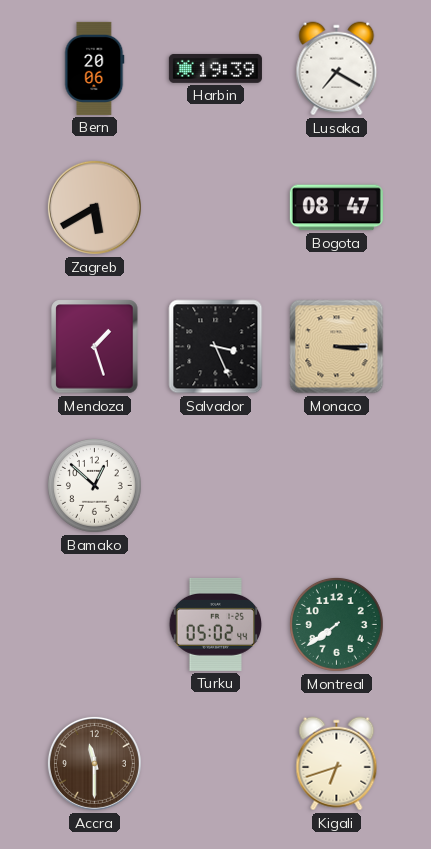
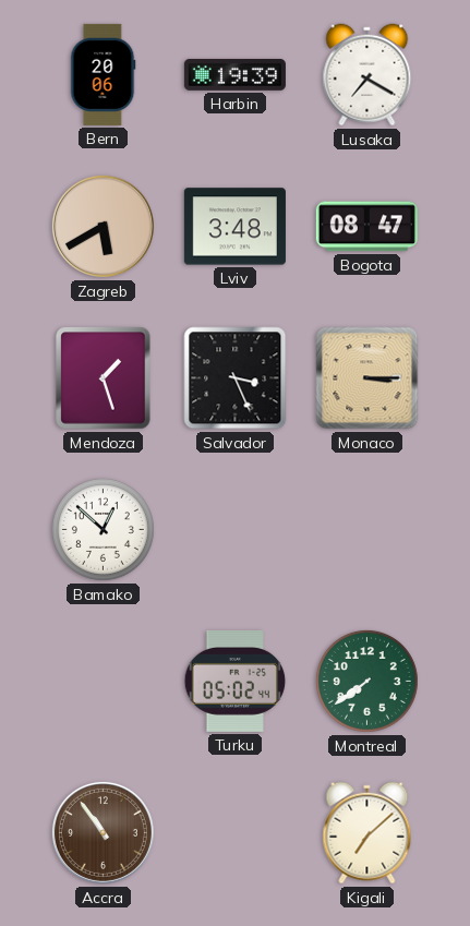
Lviv: none -> 3:48 (234, 227)
Accra: 11:30 -> 10:54 (103, 832)
Kigali: 6:42 -> 7:08 (367, 833)
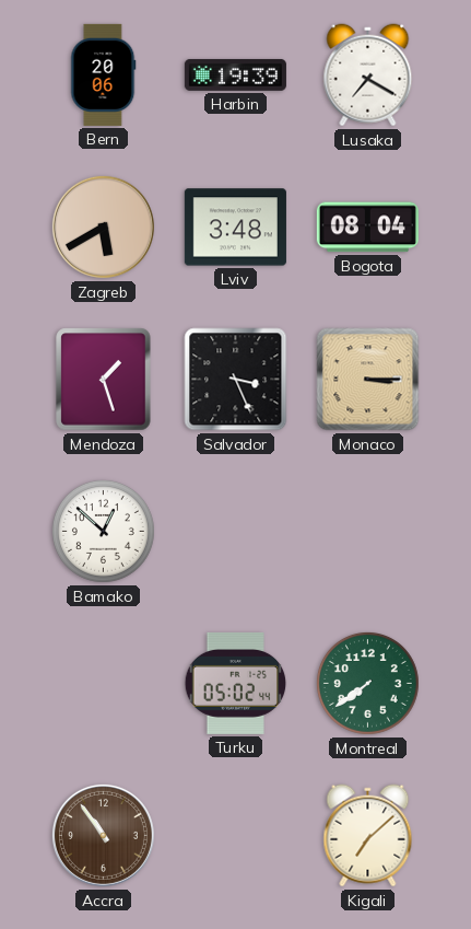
Bogota: 08:47 -> 08:04 (367, 228)
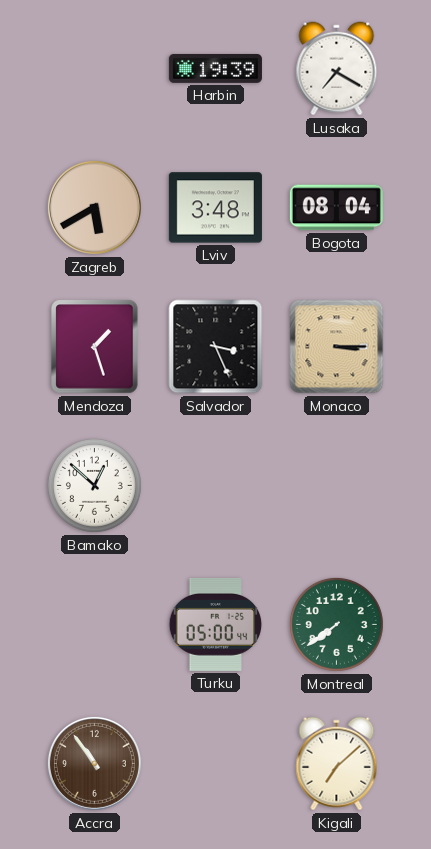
Bern: 20:06 -> none (104, 74)
Turku: 05:02 -> 05:00 (216, 624)
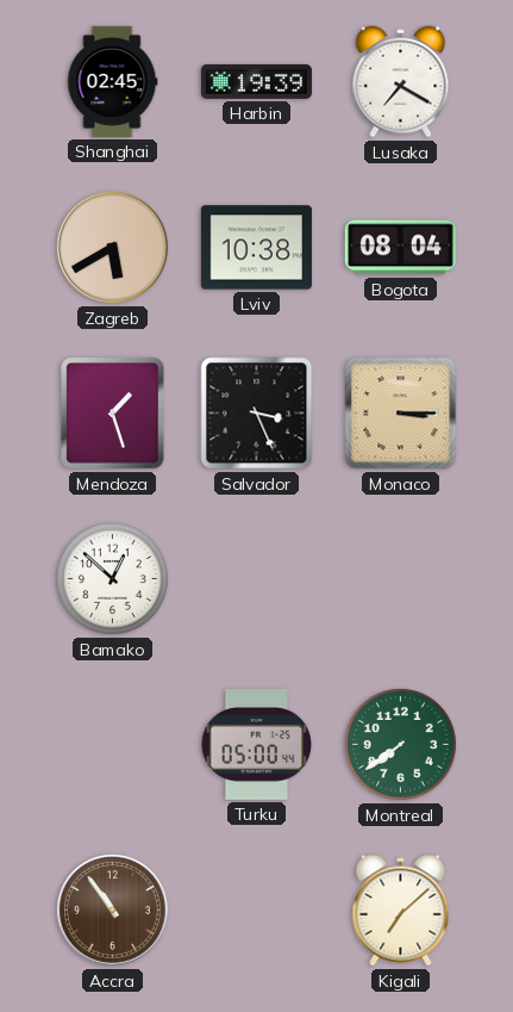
Shanghai: none -> 02:45 (112, 81)
Lviv: 3:48 -> 10:38 (256, 248)
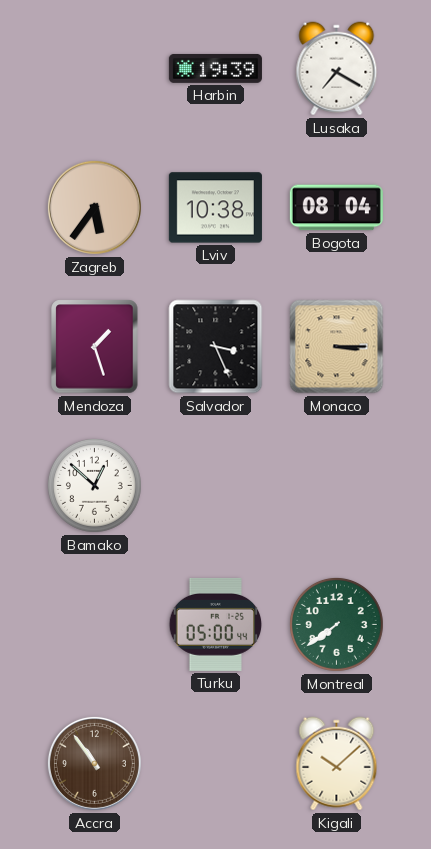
Shanghai: 02:45 -> none (112, 81)
Zagreb: 5:40 -> 5:36 (94, 207)
Kigali: 7:08 -> 10:08 (337, 764)
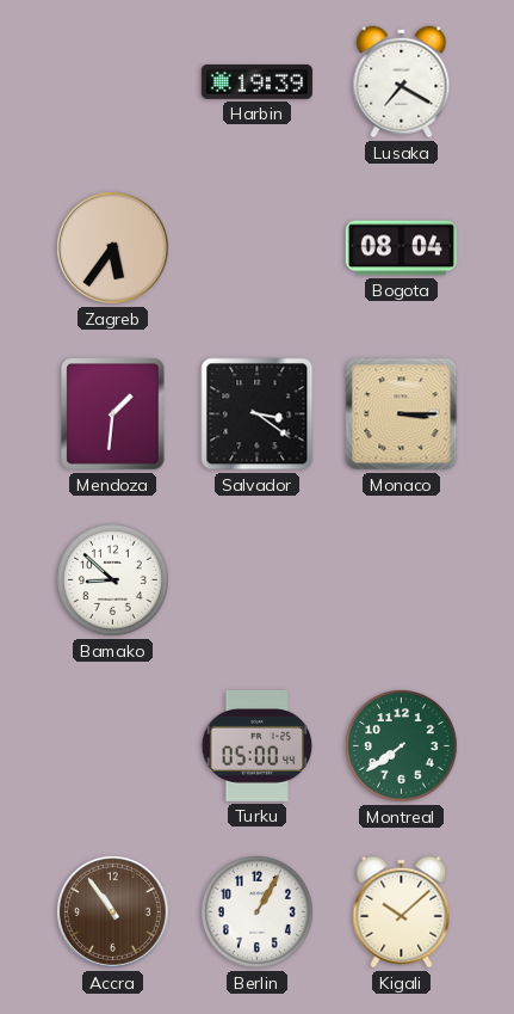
Lviv: 10:38 -> none (215, 208)
Mendoza: 1:27 -> 1:31 (113, 414)
Salvador: 3:26 -> 3:21 (258, 414)
Bamako: 12:52 -> 8:52 (112, 579)
Berlin: none -> 1:05 (256, 911)
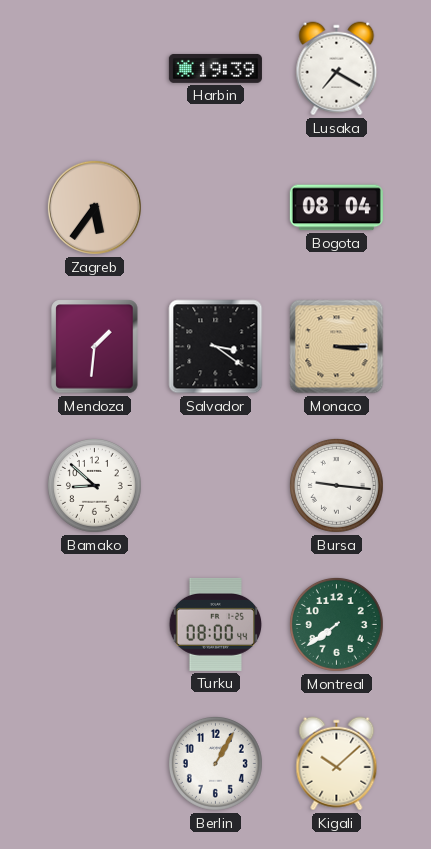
Bursa: none -> 9:16 (336, 485)
Turku: 05:00 -> 08:00 (216, 624)
Accra: 10:54 -> none (112, 911)
